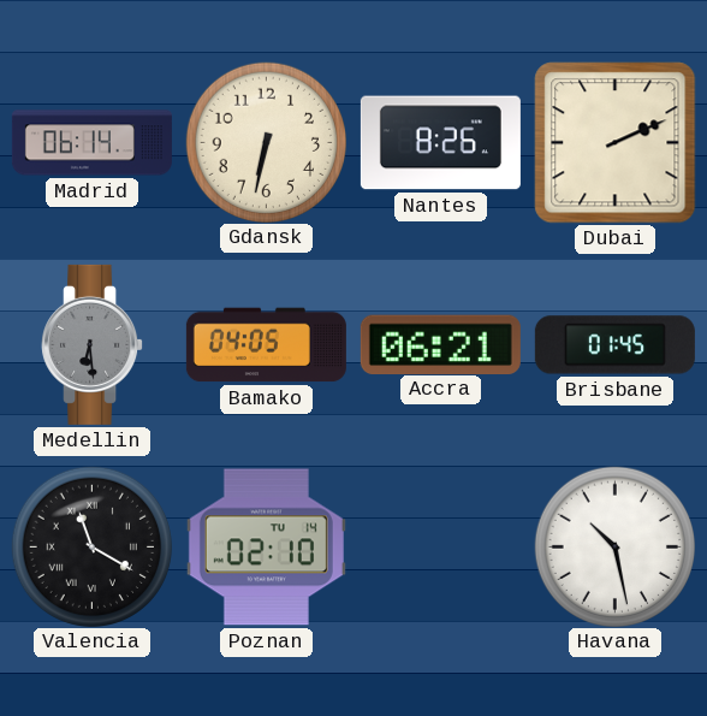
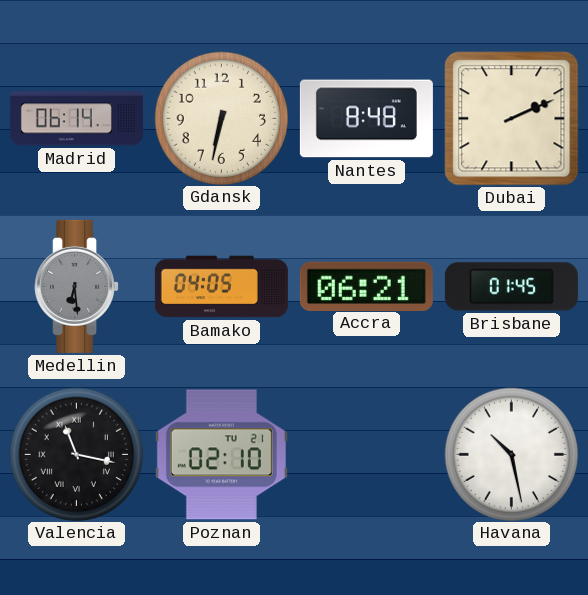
Nantes: 8:26 -> 8:48 (366, 119)
Valencia: 11:20 -> 11:17 (76, 454)
Poznan date: TU 14 -> TU 21 (221, 455)
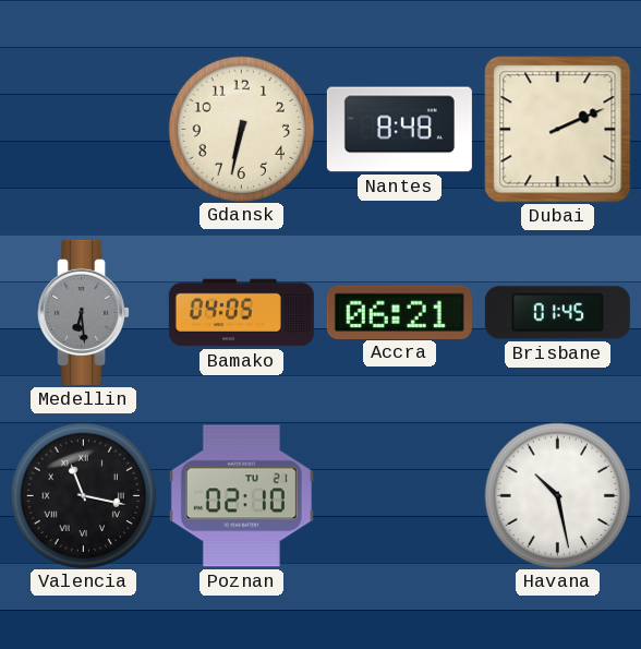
Madrid: 06:14 -> none (76, 119)
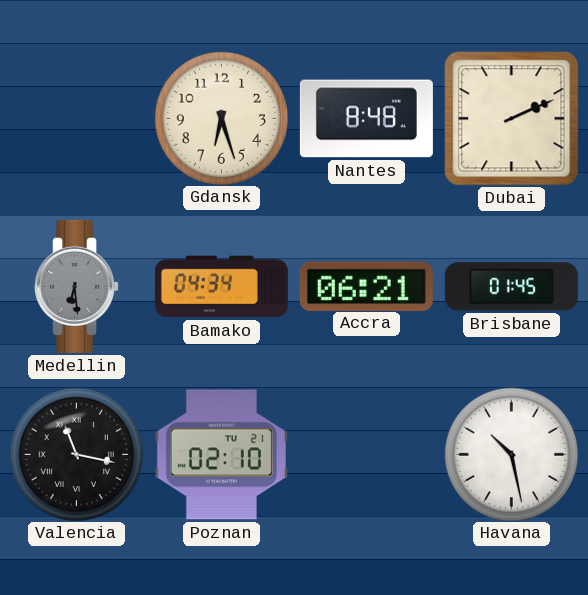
Gdansk: 6:32 -> 6:27 (221, 118)
Bamako: 04:05 -> 04:34 (221, 287)
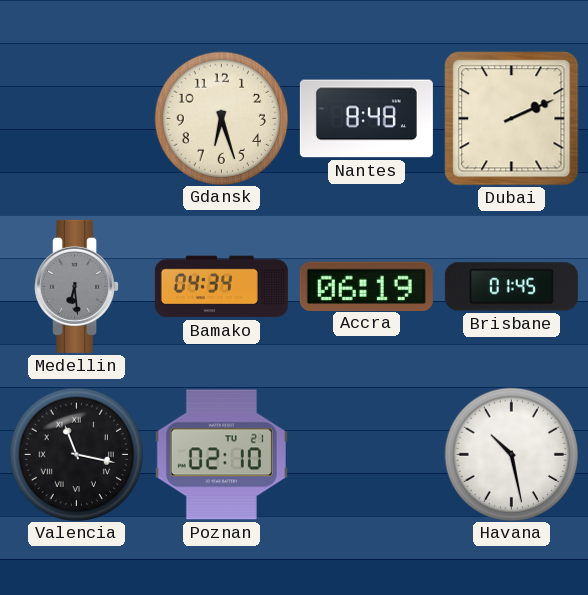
Accra: 06:21 -> 06:19 (366, 286)
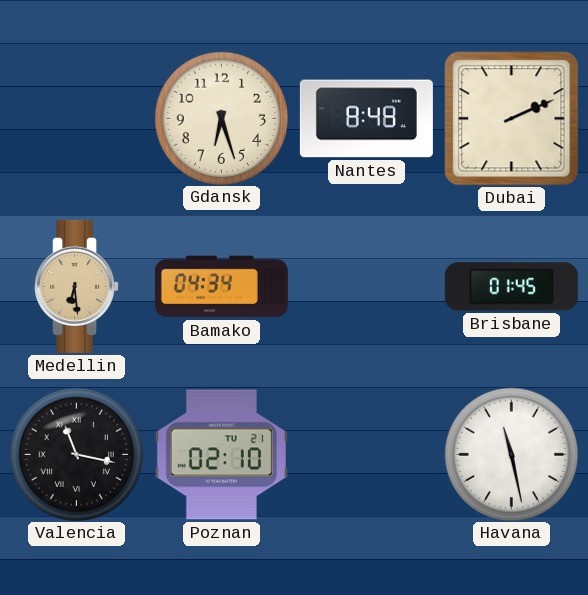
Medellin dial: grey -> champagne (77, 286)
Accra: 06:19 -> none (366, 286)
Havana: 10:28 -> 11:28 (511, 454)
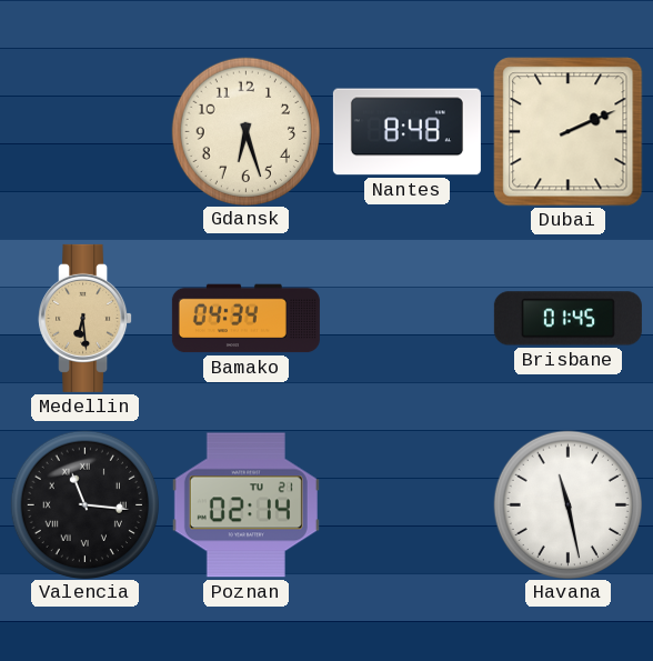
Valencia: 11:17 -> 11:16 (84, 504)
Poznan: 02:10 -> 02:14 (245, 505)
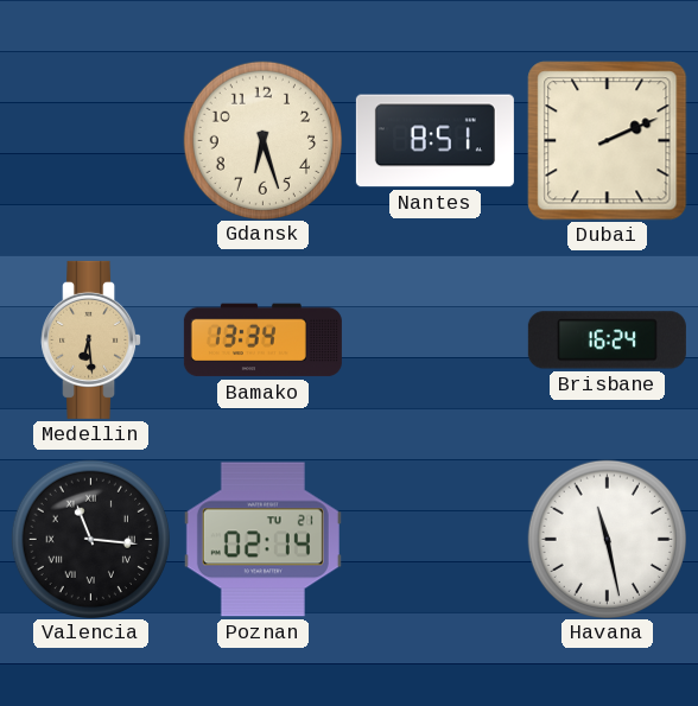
Nantes: 8:48 -> 8:51 (434, 141)
Bamako: 04:34 -> 13:34 (262, 341)
Brisbane: 01:45 -> 16:24 (607, 341)
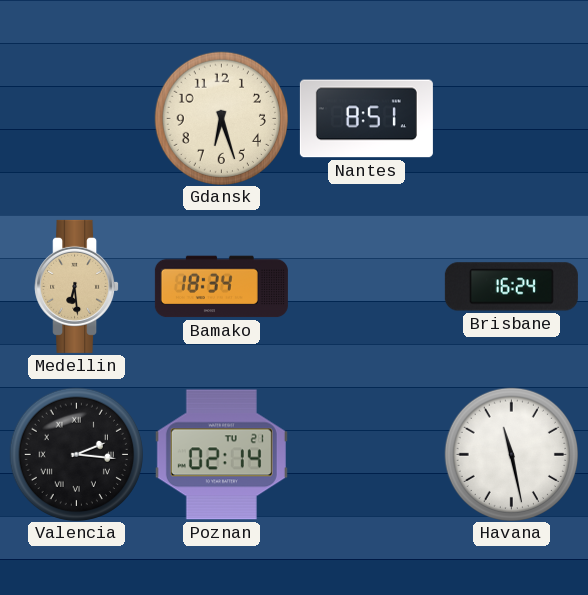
Dubai: 2:11 -> none (608, 141)
Bamako: 13:34 -> 18:34 (221, 287)
Valencia: 11:16 -> 2:16 (76, 454)
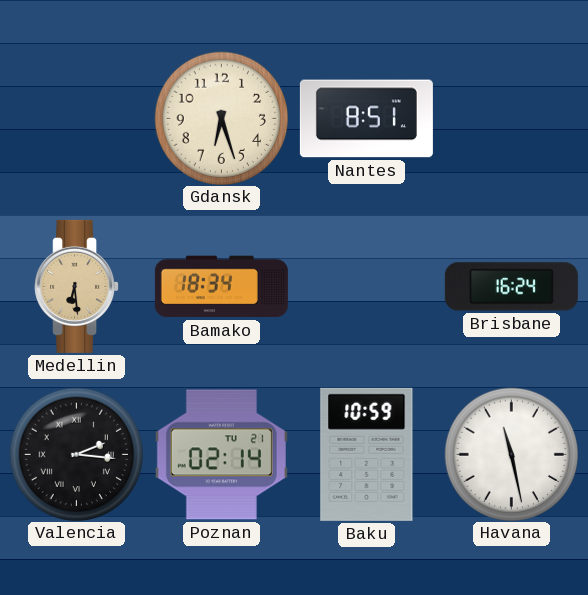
Baku: none -> 10:59 (367, 454)
